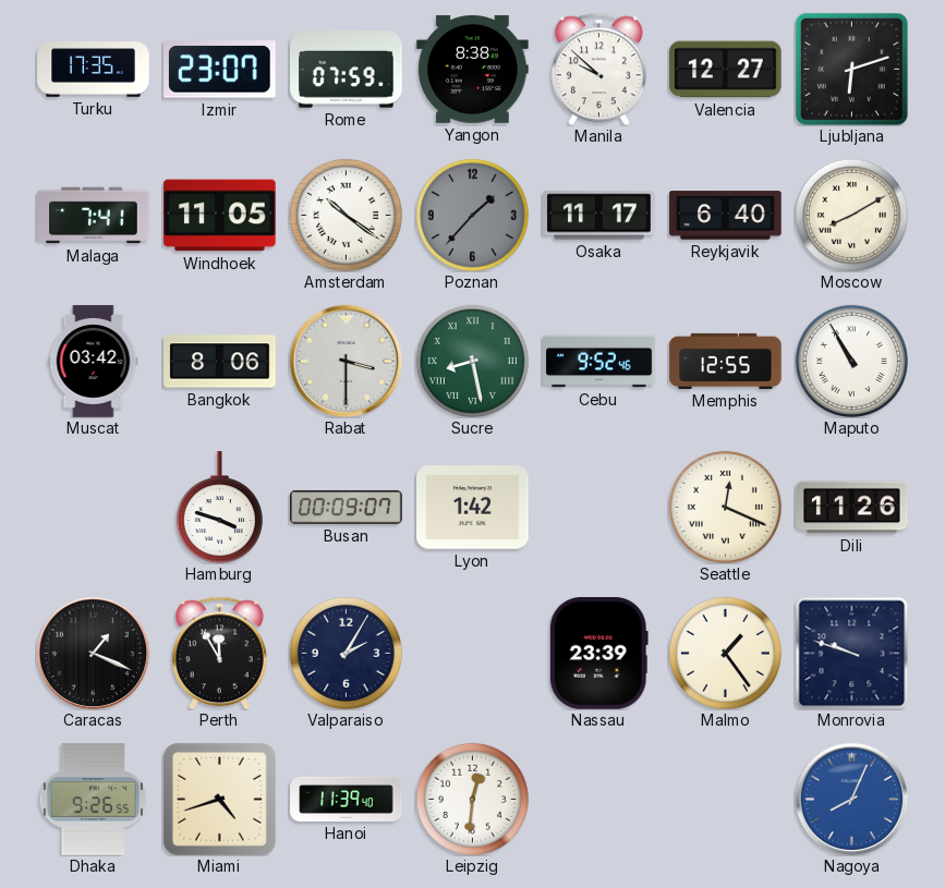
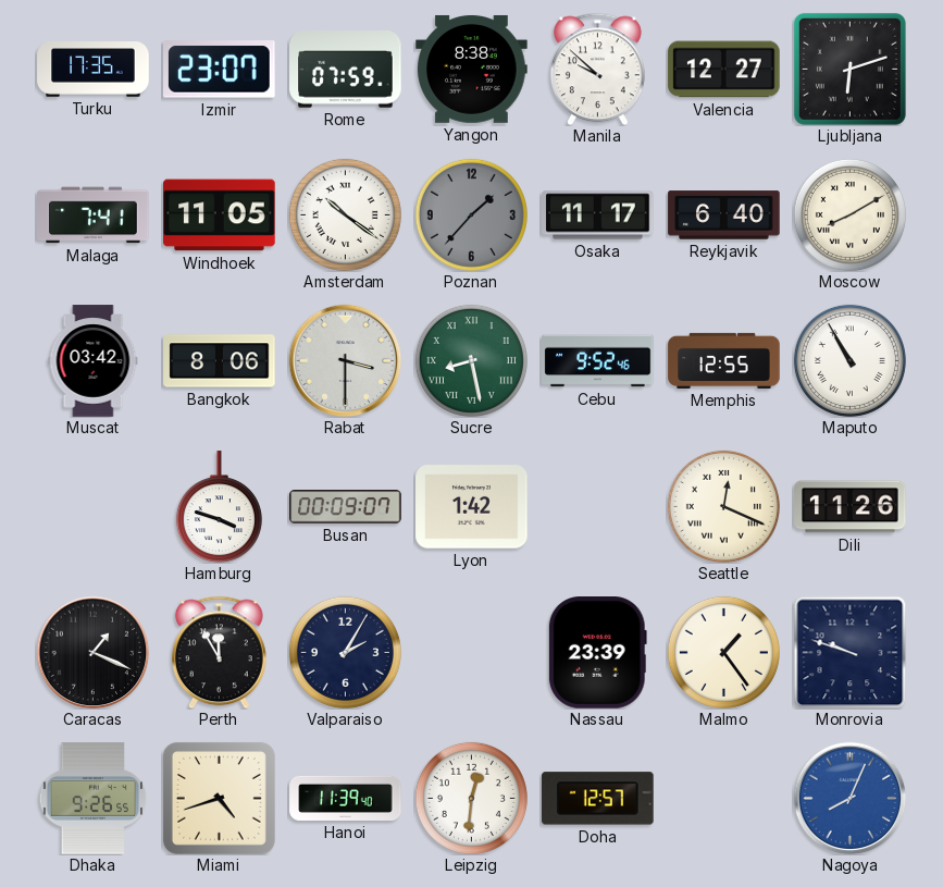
Doha: none -> 12:57 (598, 799)
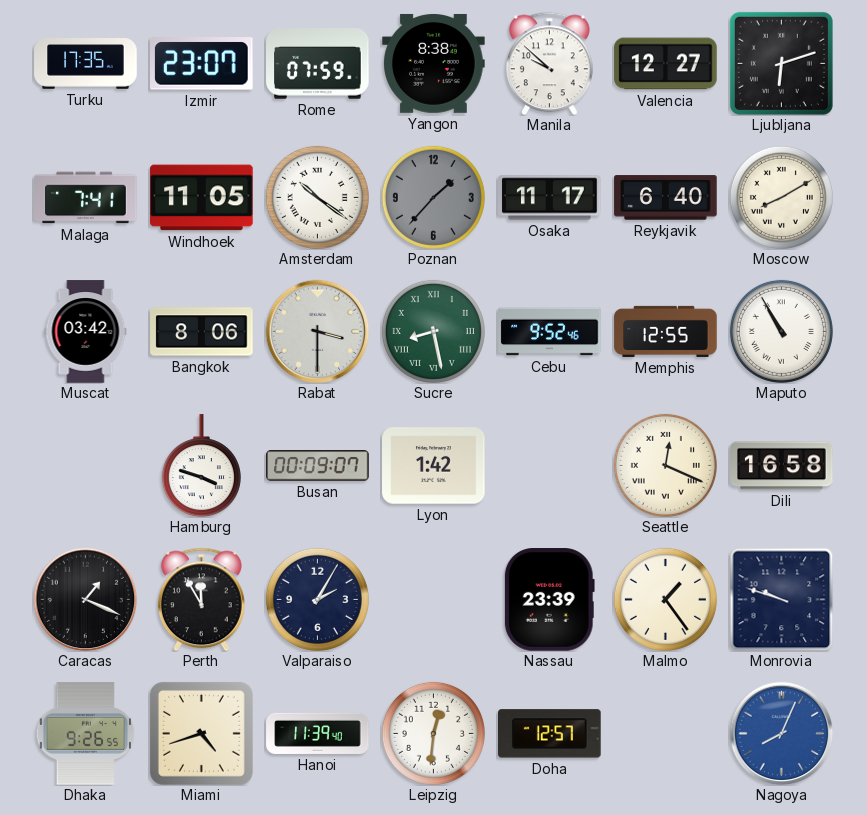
Dili: 11:26 -> 16:58 (782, 466)
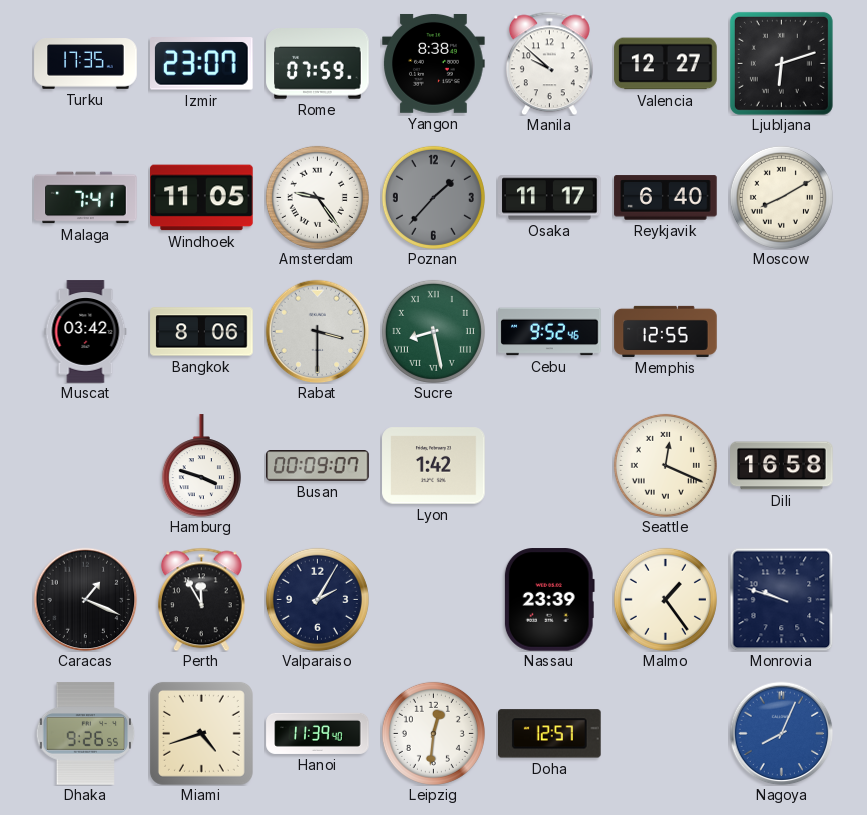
Amsterdam: 10:21 -> 9:24 (317, 197)
Maputo: 10:55 -> none (781, 331)
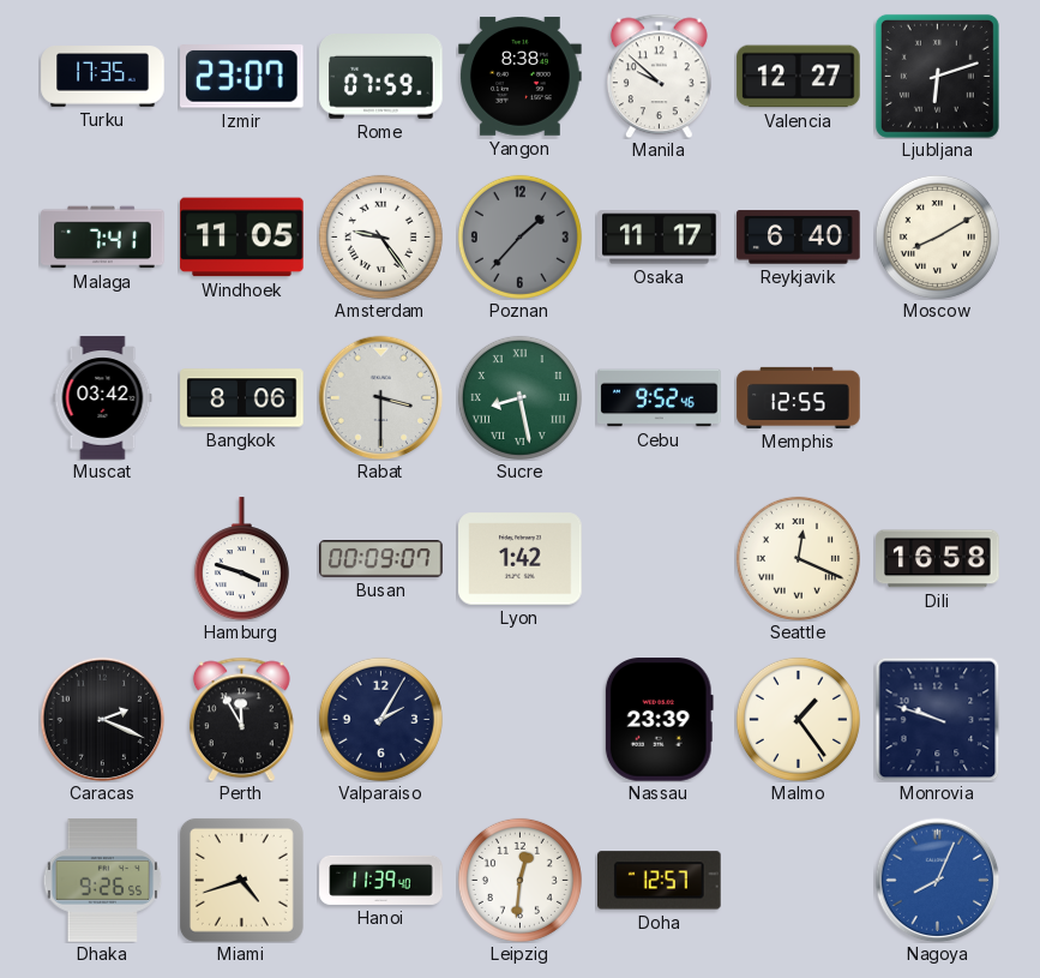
Caracas: 1:19 -> 2:19 (102, 719)
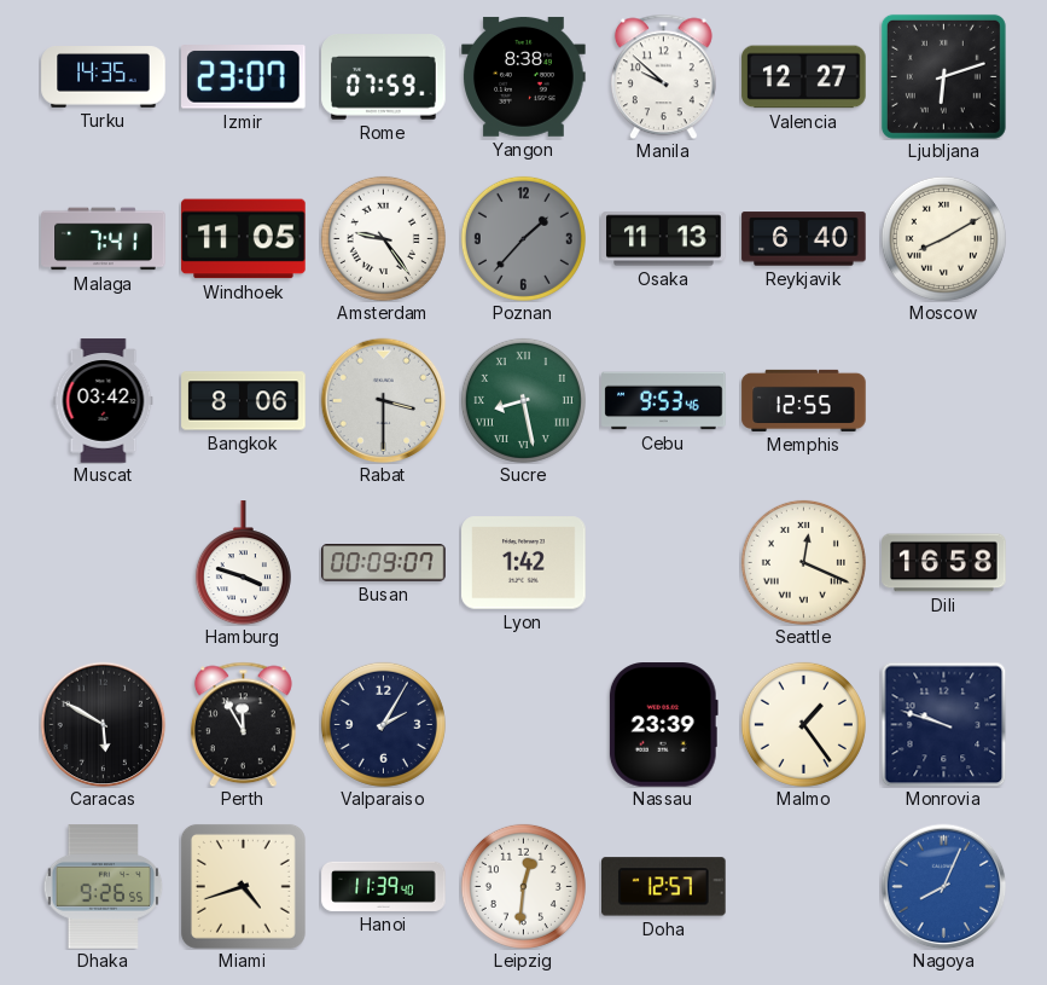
Turku: 17:35 -> 14:35 (104, 77)
Osaka: 11:17 -> 11:13 (664, 239)
Cebu: 9:52 -> 9:53 (664, 401)
Caracas: 2:19 -> 5:50 (103, 724)
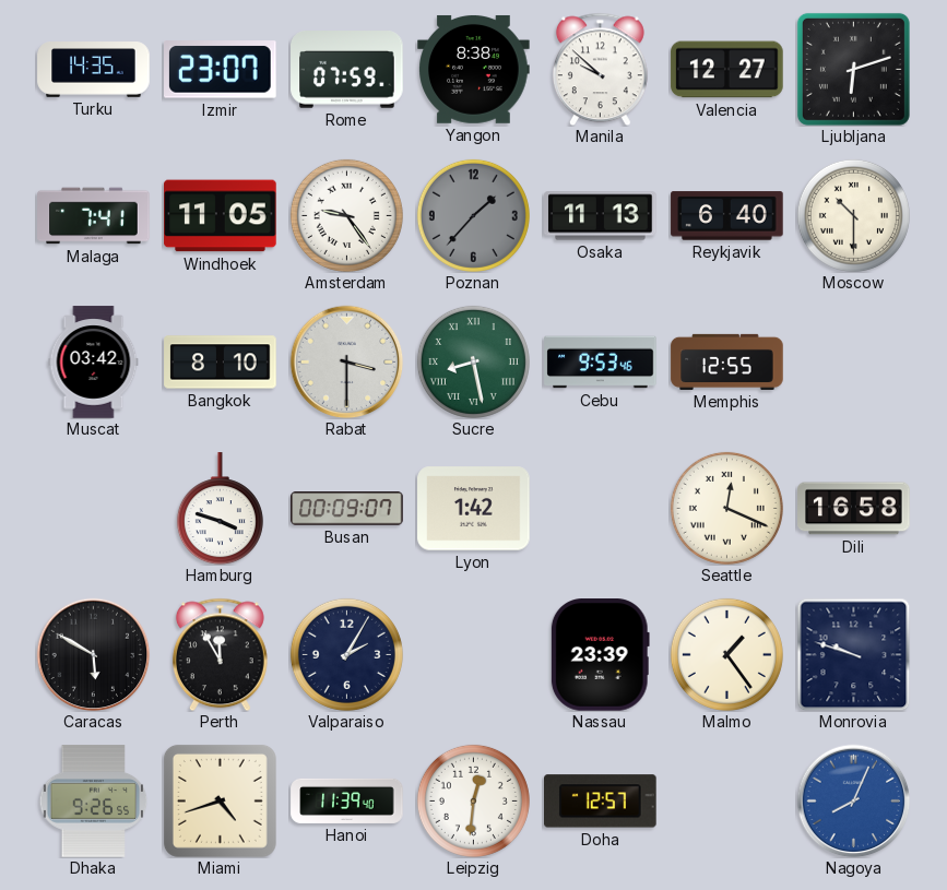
Moscow: 8:10 -> 10:30 (853, 215)
Bangkok: 8:06 -> 8:10 (221, 363)
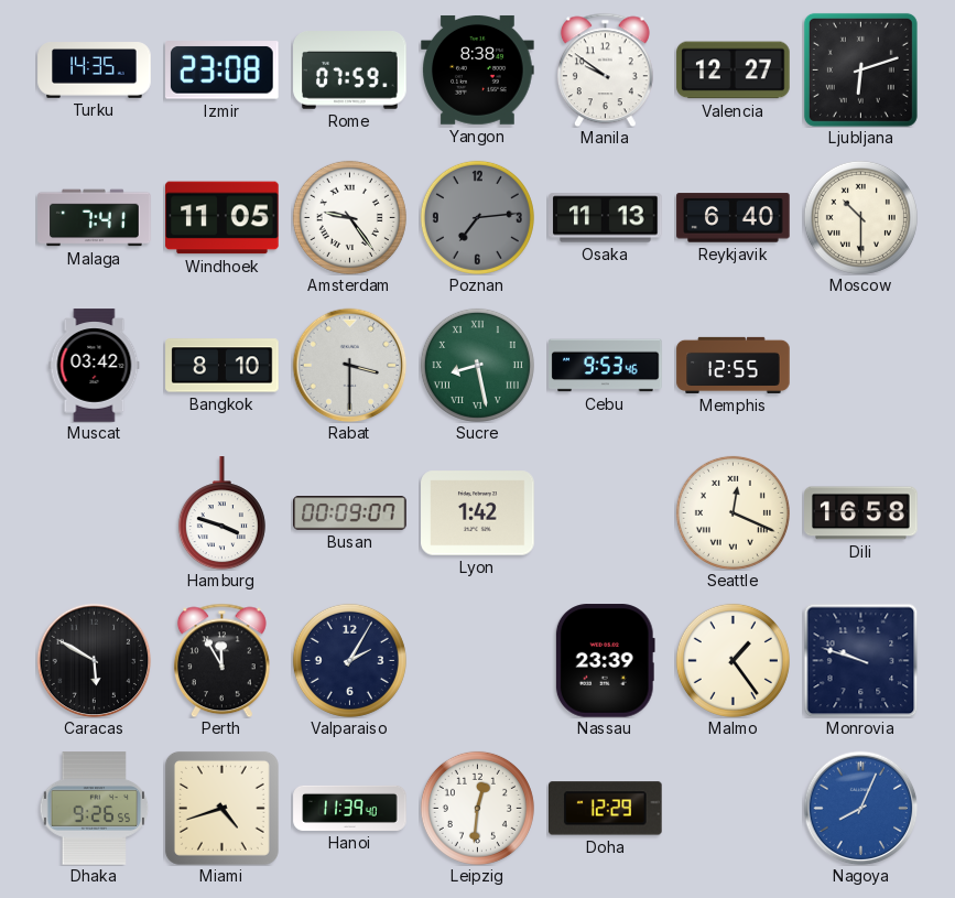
Izmir: 23:07 -> 23:08 (223, 71)
Manila: 9:52 -> 9:51 (605, 69)
Poznan: 1:37 -> 7:14 (477, 217)
Doha: 12:57 -> 12:29 (606, 809)
